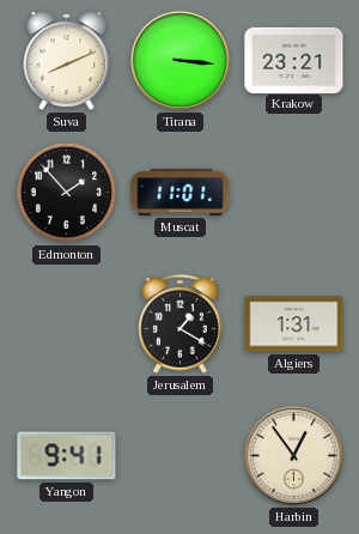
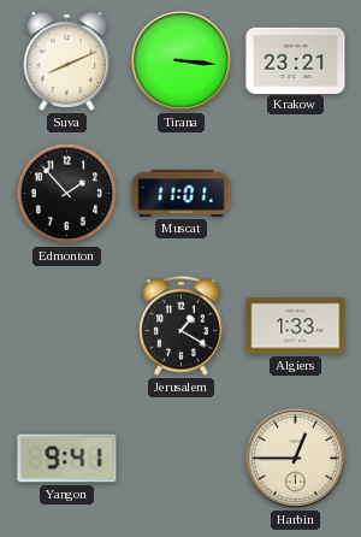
Algiers: 1:31 -> 1:33 (296, 326)
Harbin: 12:54 -> 12:45 (295, 458)
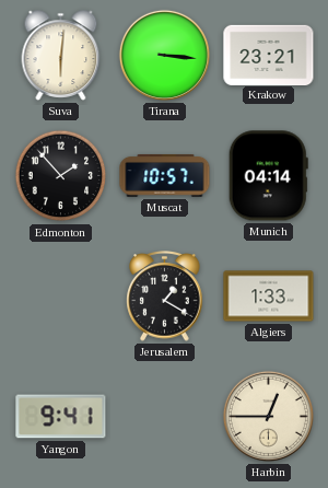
Suva: 8:11 -> 6:01 (61, 56)
Muscat: 11:01 -> 10:57 (165, 175)
Munich: none -> 04:14 (268, 176)
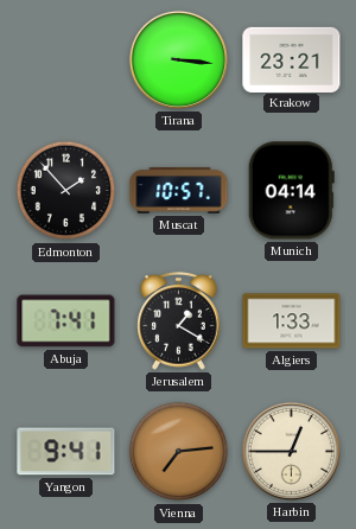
Suva: 6:01 -> none (61, 56)
Abuja: none -> 7:41 (66, 321)
Vienna: none -> 7:14 (179, 452)
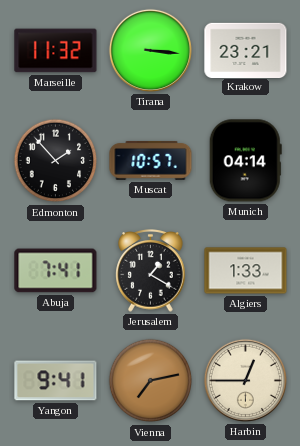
Marseille: none -> 11:32 (56, 51)
Vienna: 7:14 -> 7:13 (151, 381)
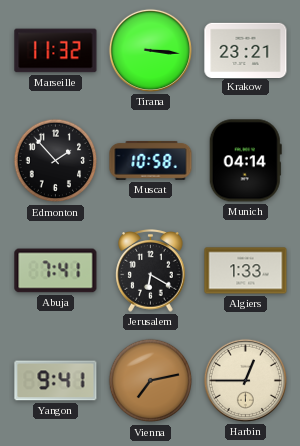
Muscat: 10:57 -> 10:58 (151, 160)
Jerusalem: 1:20 -> 6:20 (151, 271)
